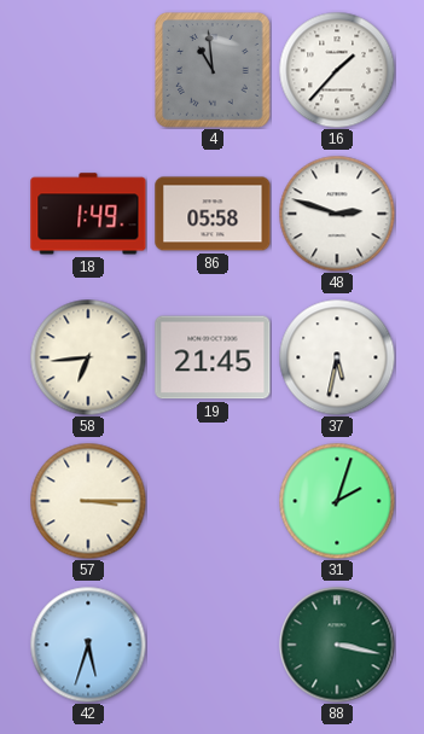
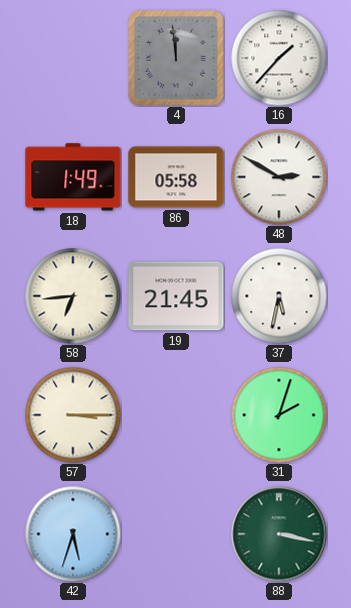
4: 10:59 -> 11:59 (176, 58)
48: 2:48 -> 2:50 (279, 177)
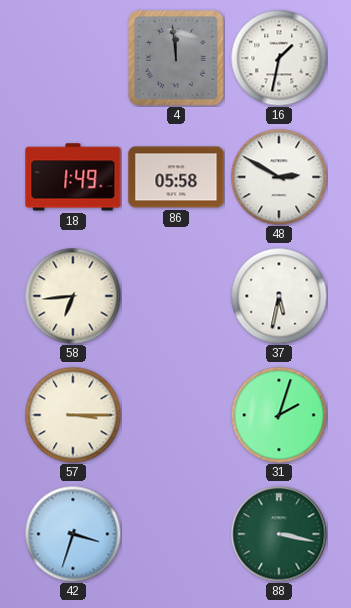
16: 1:37 -> 1:32 (279, 58)
19: 21:45 -> none (176, 296)
42: 5:33 -> 3:33 (73, 534)
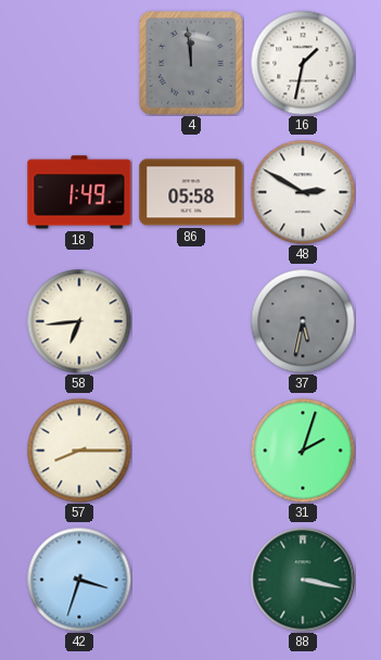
37 dial: white -> grey (303, 321)
57: 3:15 -> 8:15 (79, 450)
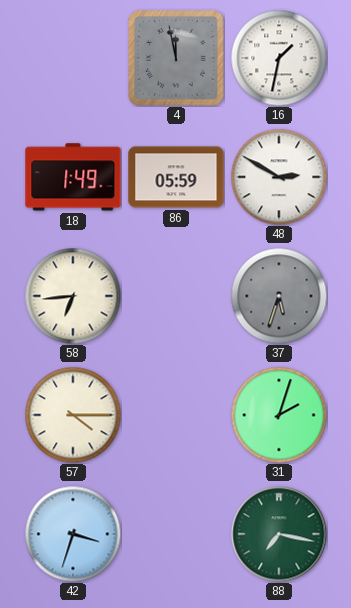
4: 11:59 -> 11:58 (176, 58)
86: 05:58 -> 05:59 (176, 177)
37: 5:32 -> 5:33 (279, 296)
57: 8:15 -> 4:15 (73, 415)
88: 3:17 -> 7:17 (279, 534)
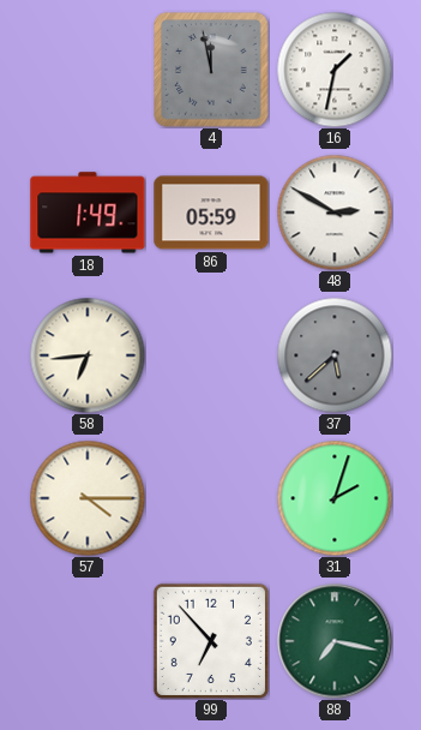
37: 5:33 -> 5:38 (335, 355)
42: 3:33 -> none (73, 534)
99: none -> 6:53 (211, 641)
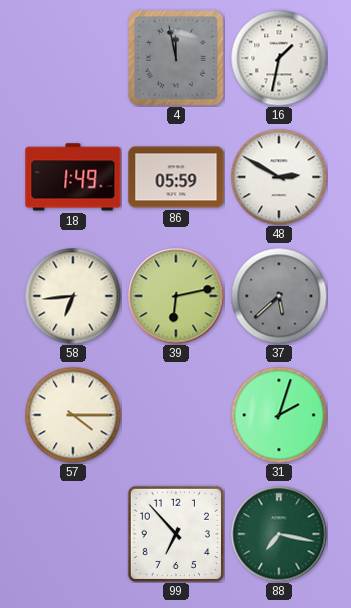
39: none -> 6:13 (176, 296)
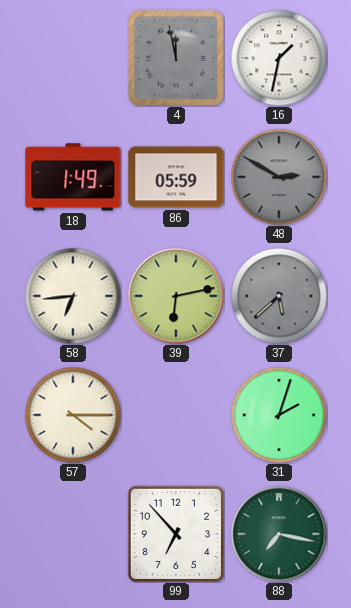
48 dial: white -> grey (279, 177)
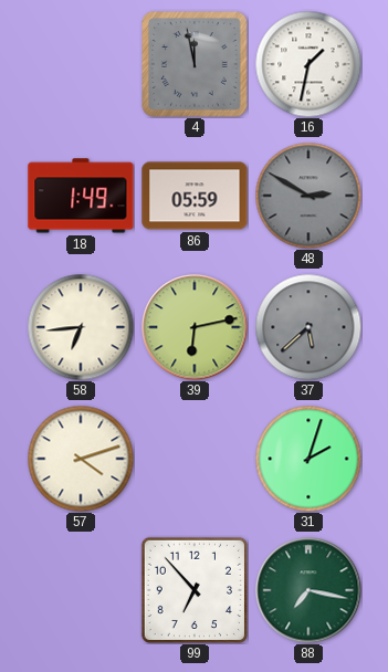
57: 4:15 -> 4:12 (81, 459)
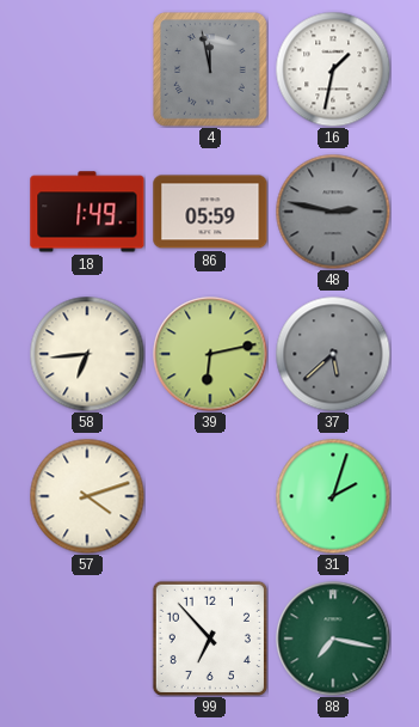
48: 2:50 -> 2:47 (333, 212)
